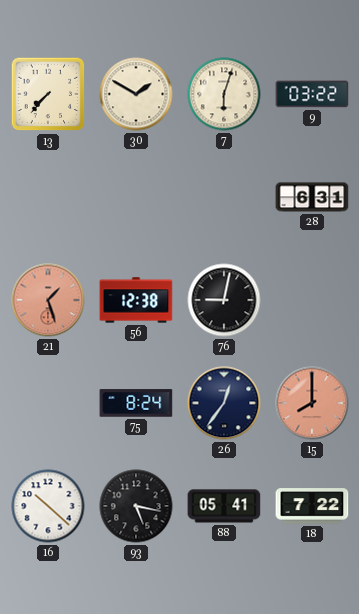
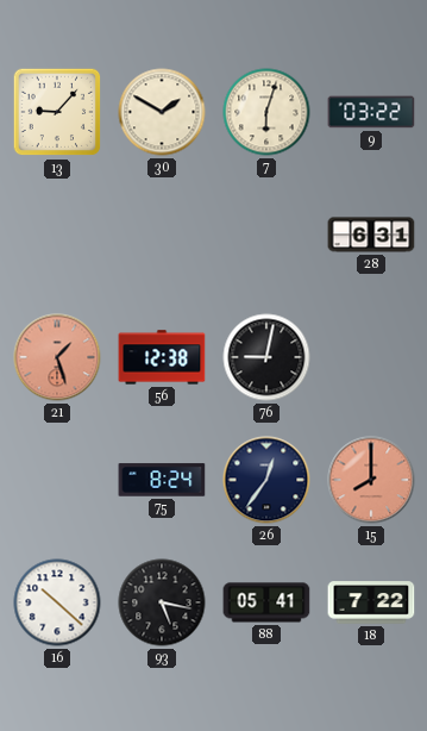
13: 7:37 -> 9:07 (57, 112)
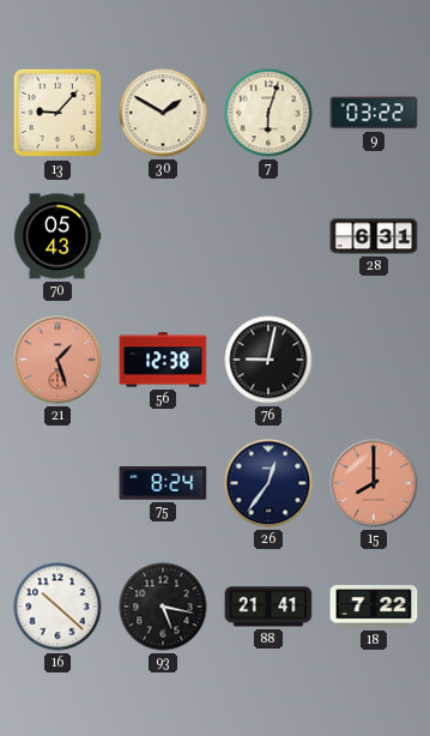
70: none -> 05:43 (57, 236)
88: 05:41 -> 21:41 (268, 607)
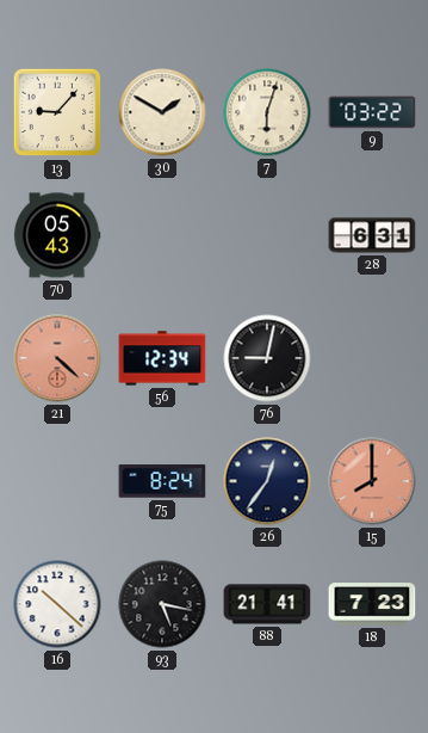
21: 1:27 -> 4:22 (57, 358)
56: 12:38 -> 12:34 (162, 358)
18: 7:22 -> 7:23 (372, 604)
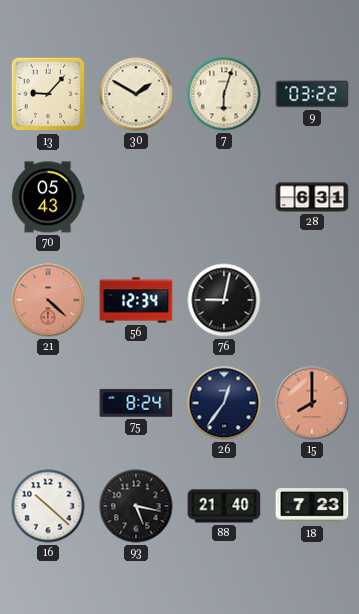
88: 21:41 -> 21:40 (224, 506)
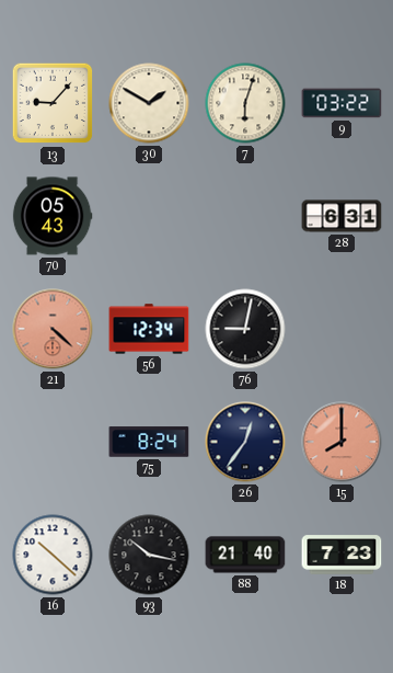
93: 5:17 -> 10:17 (149, 555)
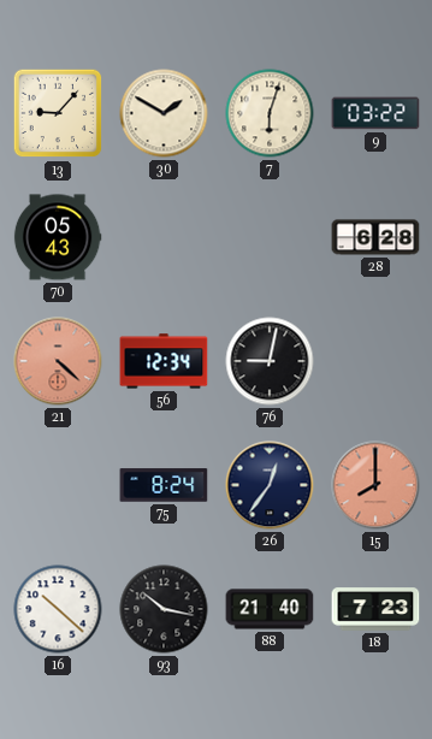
28: 6:31 -> 6:28 (375, 237)
